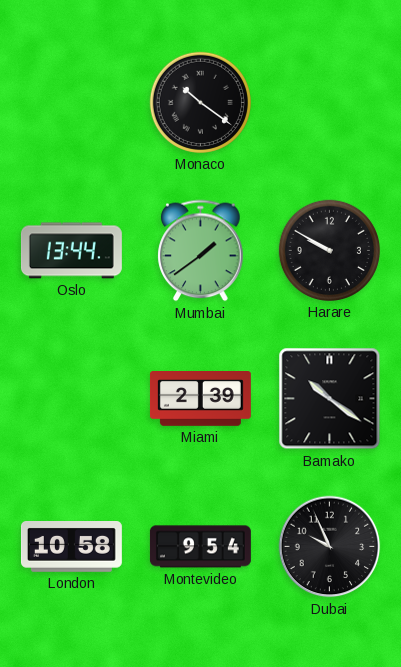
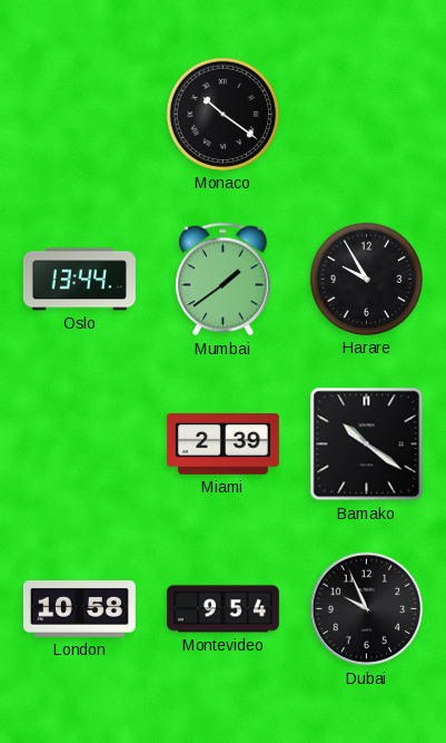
Harare: 9:50 -> 9:55 (366, 278)
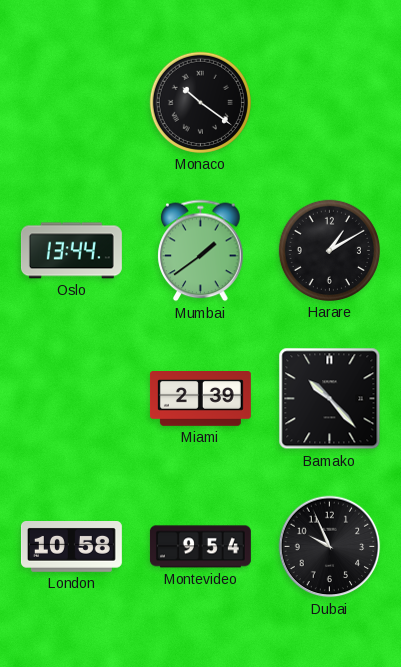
Harare: 9:55 -> 1:10 (329, 250)
Bamako: 10:21 -> 10:23 (330, 399)
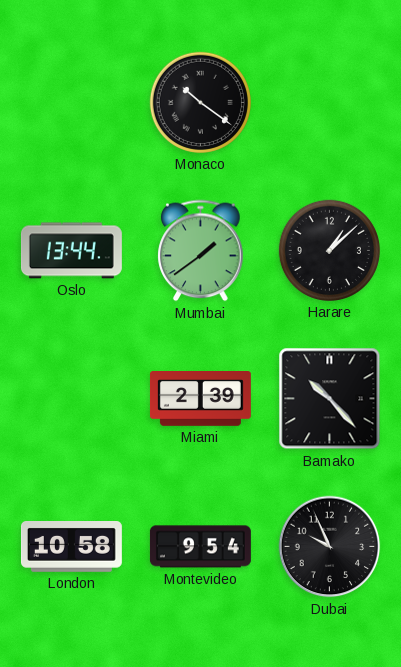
Harare: 1:10 -> 1:08 (329, 250)
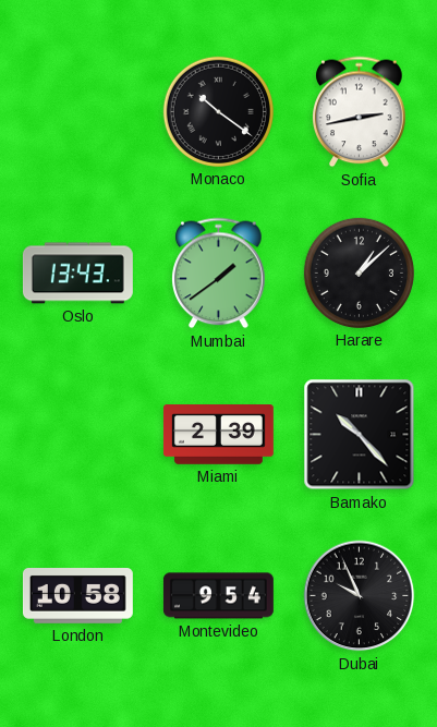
Sofia: none -> 2:43 (360, 112)
Oslo: 13:44 -> 13:43 (77, 274)
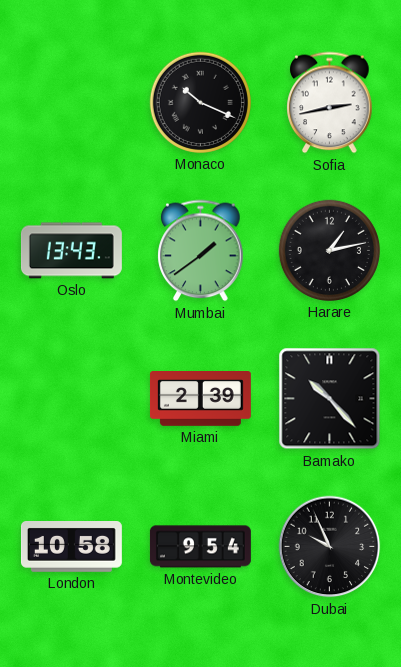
Monaco: 10:21 -> 10:19 (200, 102)
Harare: 1:08 -> 1:13 (329, 250)
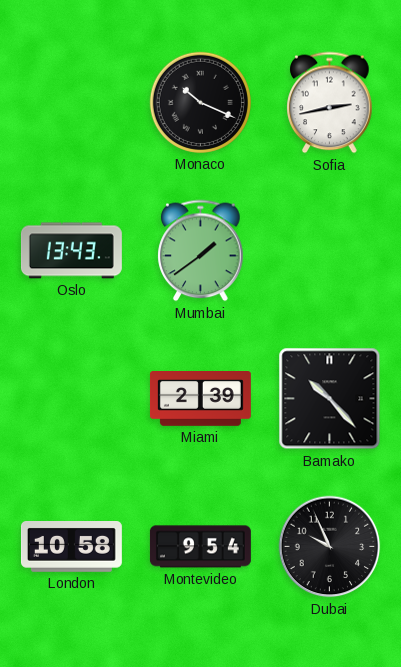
Harare: 1:13 -> none (329, 250)
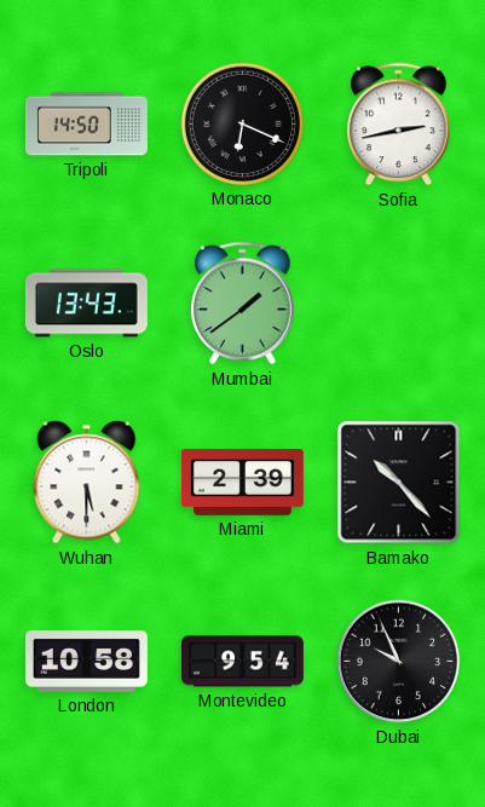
Tripoli: none -> 14:50 (86, 125)
Monaco: 10:19 -> 6:19 (242, 123)
Wuhan: none -> 5:30 (87, 483)
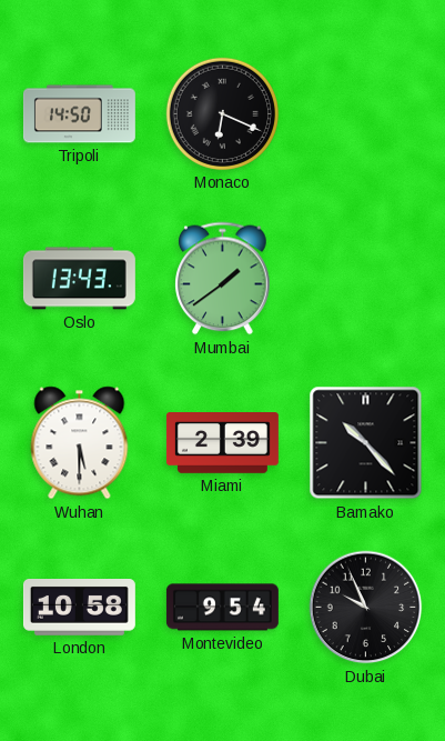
Sofia: 2:43 -> none (399, 125)
